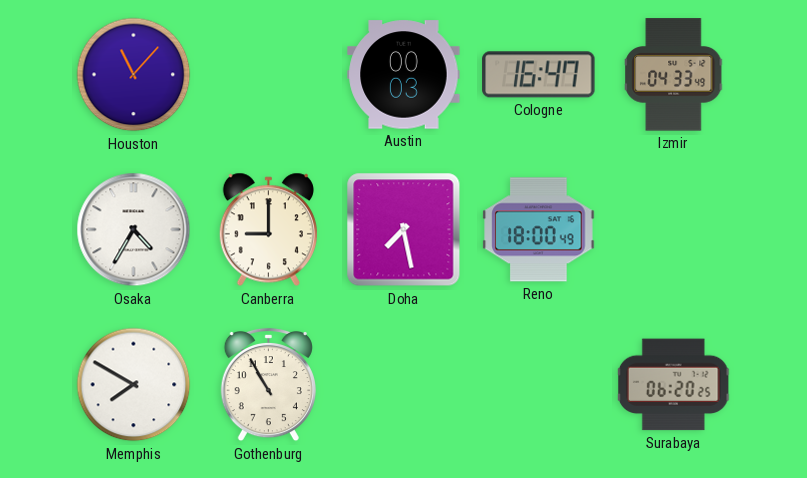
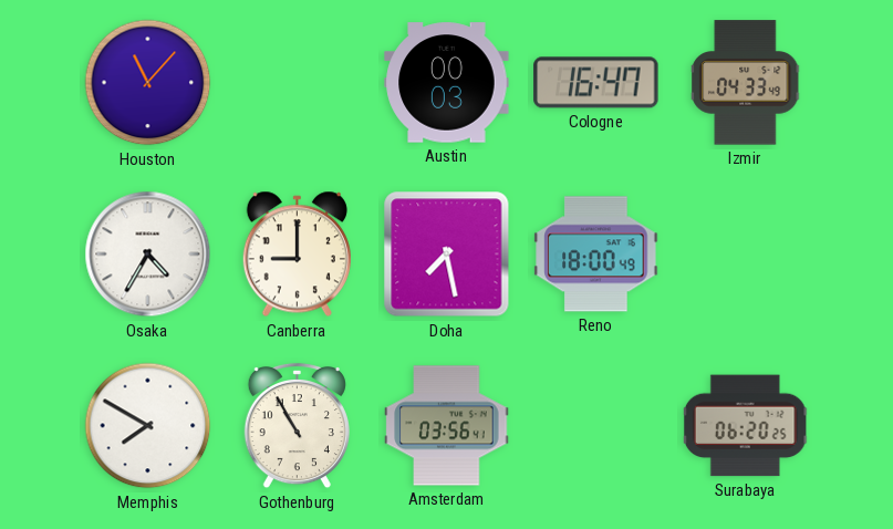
Amsterdam: none -> 03:56 (447, 426)
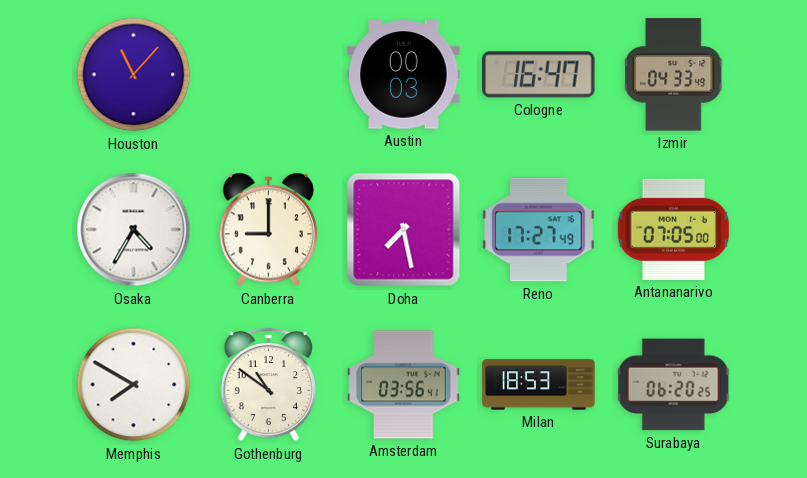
Reno: 18:00 -> 17:27 (539, 230)
Antananarivo: none -> 07:05 (674, 229)
Gothenburg: 10:55 -> 10:51 (268, 385)
Milan: none -> 18:53 (539, 385)
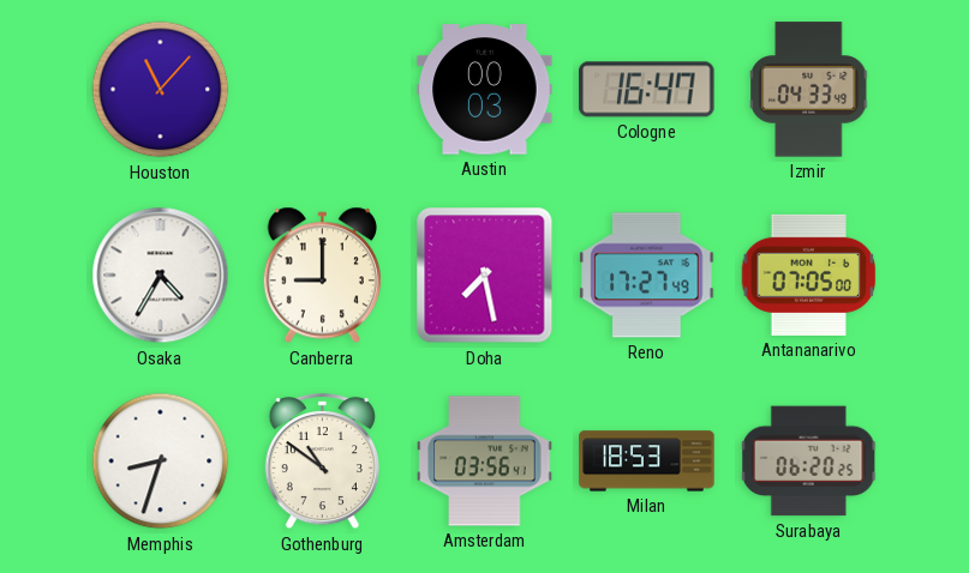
Memphis: 7:50 -> 8:33 (161, 462)
